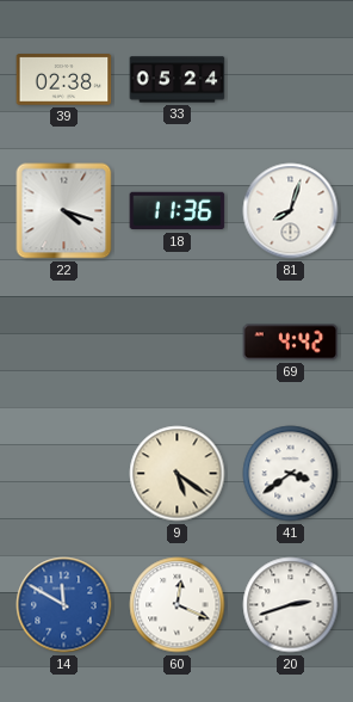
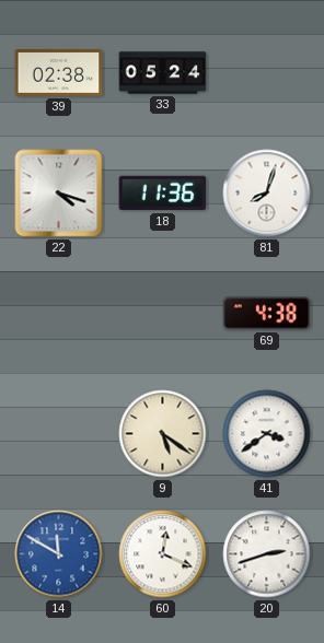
69: 4:42 -> 4:38 (267, 314)
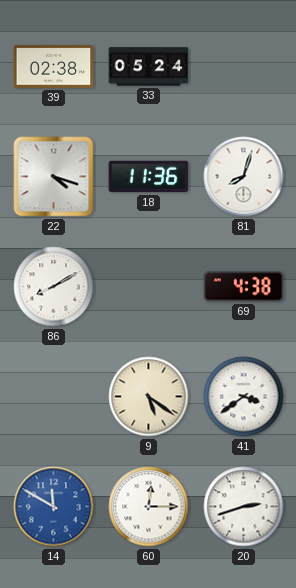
86: none -> 8:10 (54, 287)
60: 12:19 -> 12:15 (149, 507)
